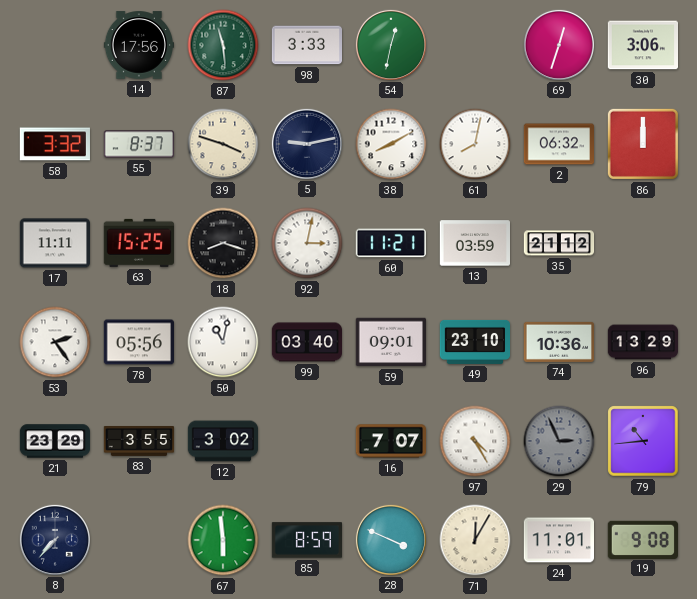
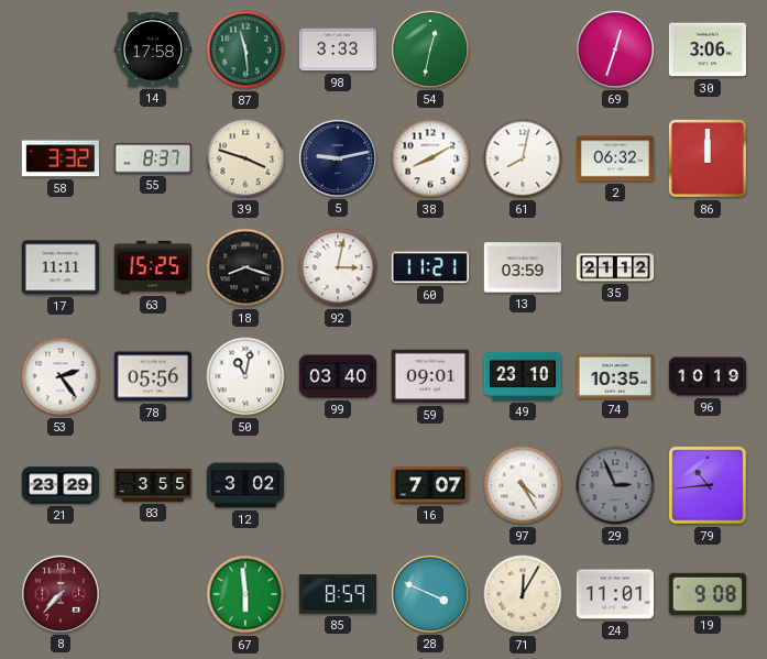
14: 17:56 -> 17:58 (152, 50)
74: 10:36 -> 10:35 (614, 376)
96: 13:29 -> 10:19 (708, 376)
8 dial: navy -> burgundy (59, 593)
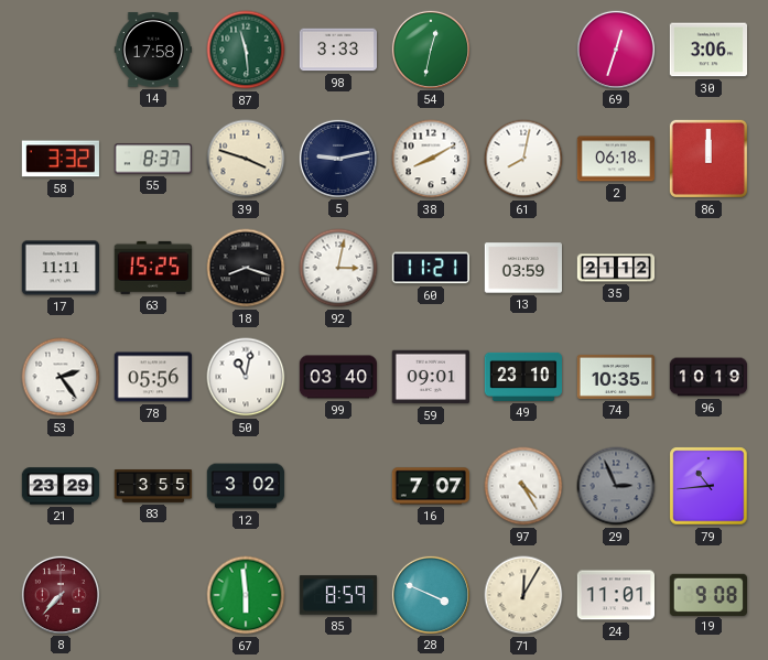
2: 06:32 -> 06:18 (615, 159)
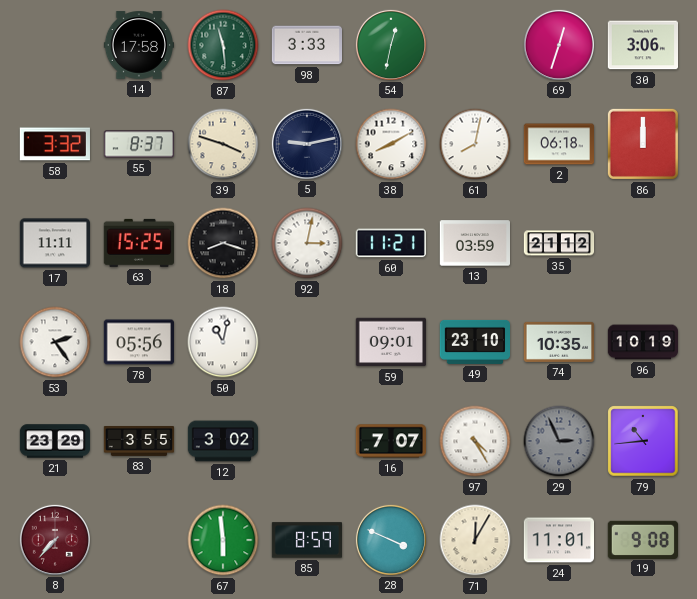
99: 03:40 -> none (337, 377)
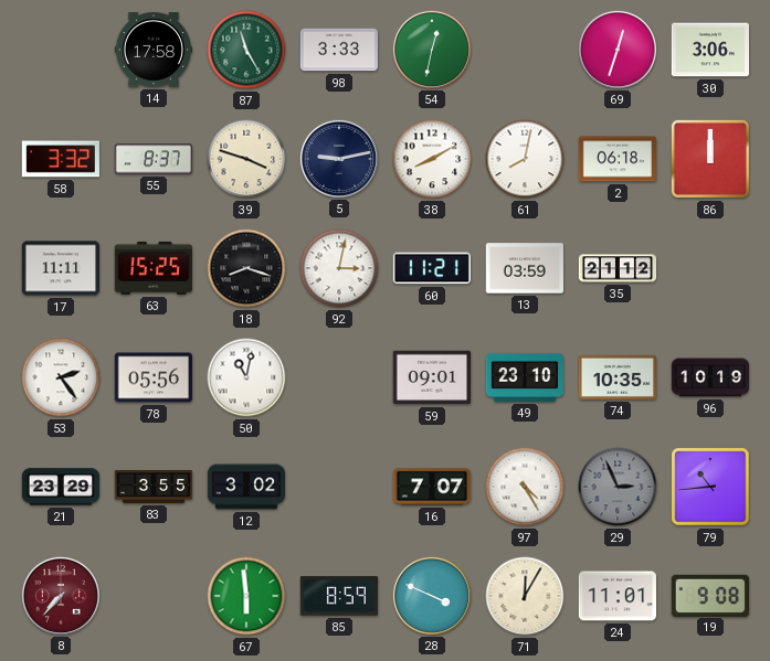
87: 11:29 -> 11:25 (246, 50)
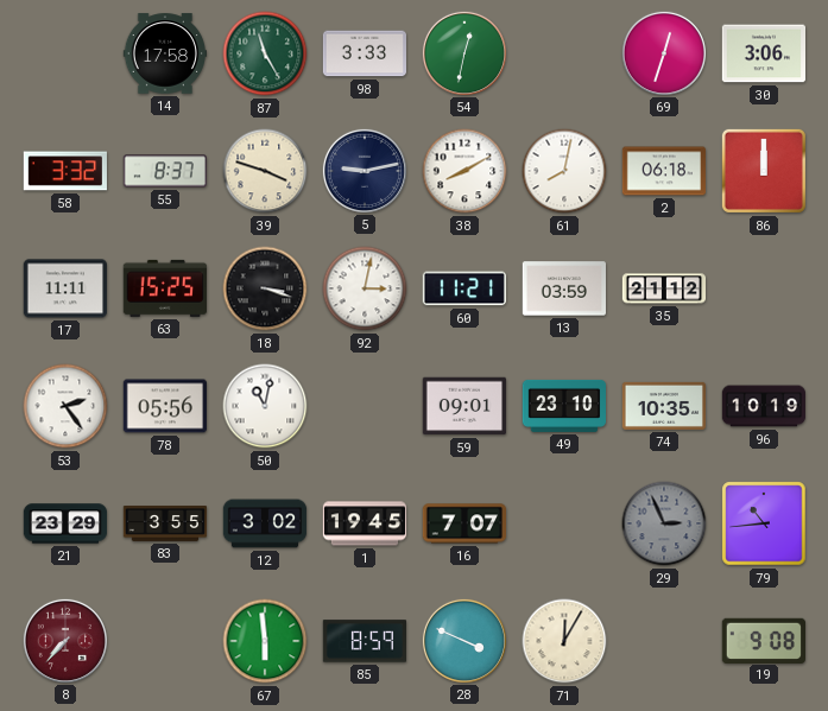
18: 8:18 -> 3:18 (265, 288)
1: none -> 19:45 (365, 523)
97: 4:25 -> none (525, 487)
24: 11:01 -> none (616, 596)
